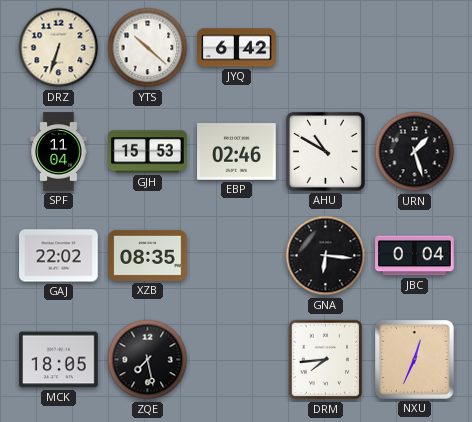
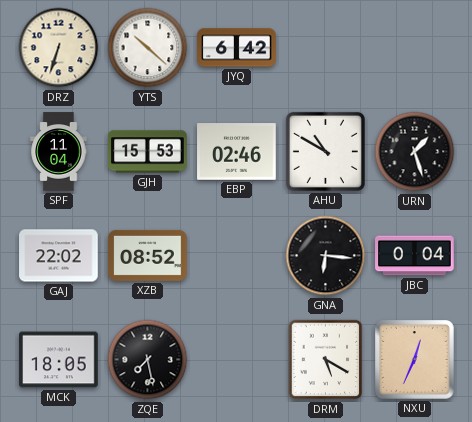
XZB: 08:35 -> 08:52 (148, 255)
DRM: 7:44 -> 5:20 (326, 360)
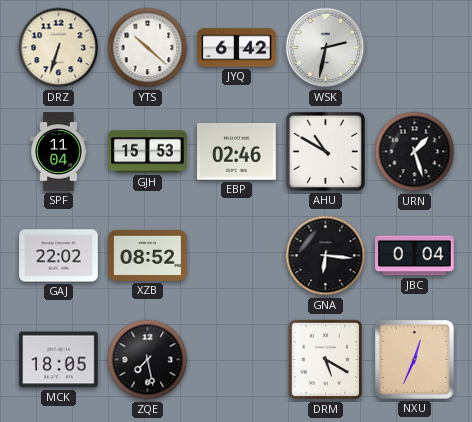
WSK: none -> 2:32 (326, 48)
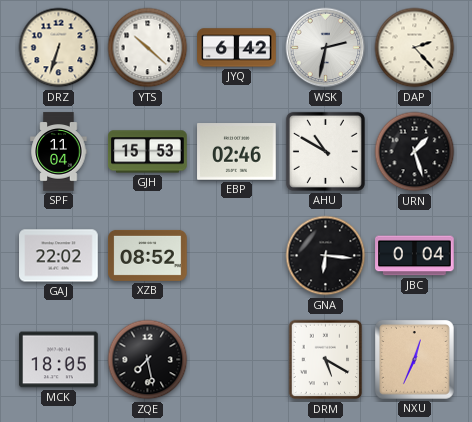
DAP: none -> 2:23 (415, 48)
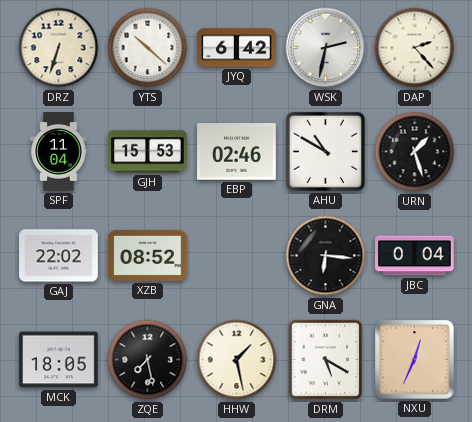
HHW: none -> 1:28 (237, 360)
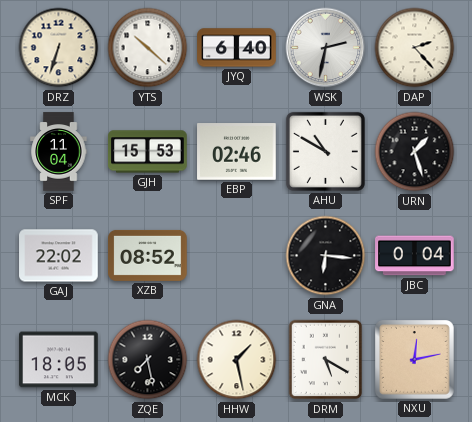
JYQ: 6:42 -> 6:40 (237, 48)
NXU: 12:34 -> 12:13 (415, 360)
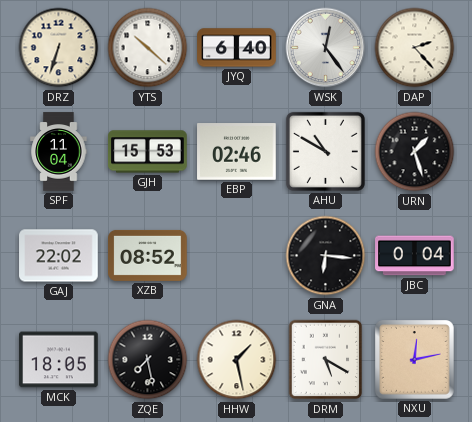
WSK: 2:32 -> 12:24 (326, 48)
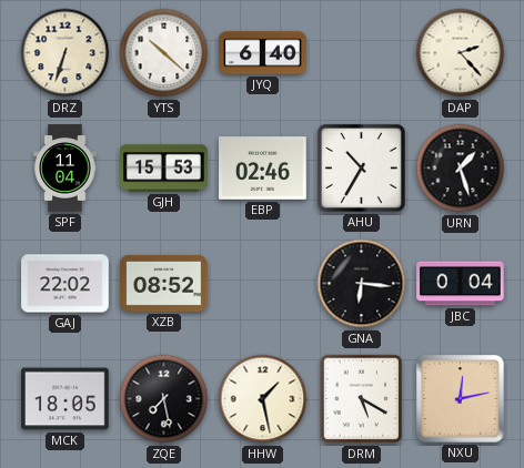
WSK: 12:24 -> none (326, 48)
AHU: 10:50 -> 10:35 (361, 167)
